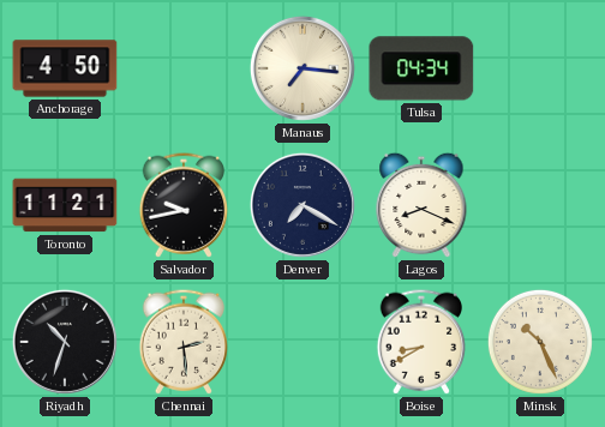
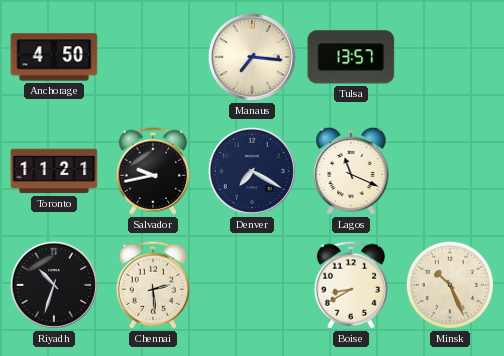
Tulsa: 04:34 -> 13:57 (351, 57)
Lagos: 8:19 -> 11:19 (351, 171)
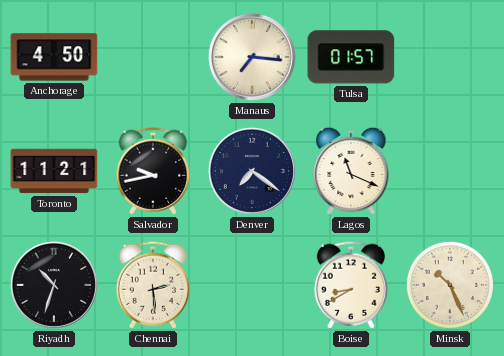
Tulsa: 13:57 -> 01:57 (351, 57)
Denver: 7:20 -> 7:21 (252, 171)
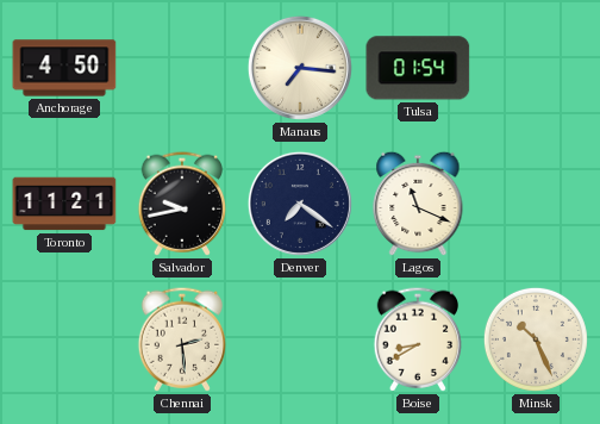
Tulsa: 01:57 -> 01:54 (418, 68)
Riyadh: 10:33 -> none (54, 285)
